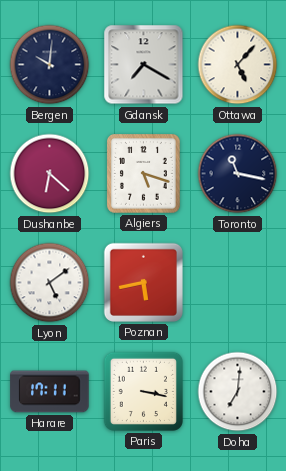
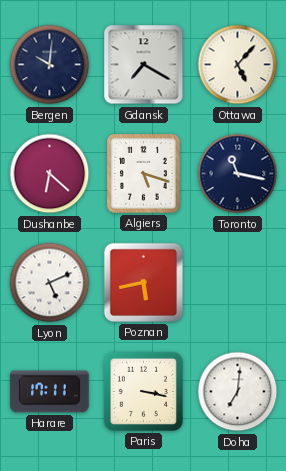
Lyon: 5:09 -> 5:11 (50, 283)
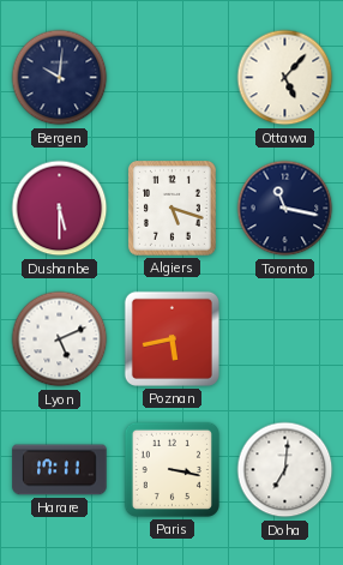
Gdansk: 7:20 -> none (144, 65)
Dushanbe: 6:22 -> 5:30 (60, 209)
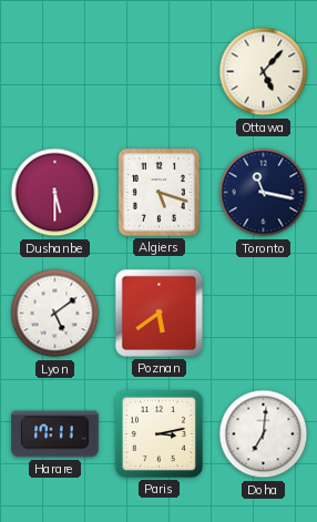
Bergen: 10:01 -> none (60, 78)
Lyon: 5:11 -> 5:09 (55, 314)
Poznan: 5:43 -> 5:39 (158, 313)
Paris: 3:17 -> 3:13 (158, 433)
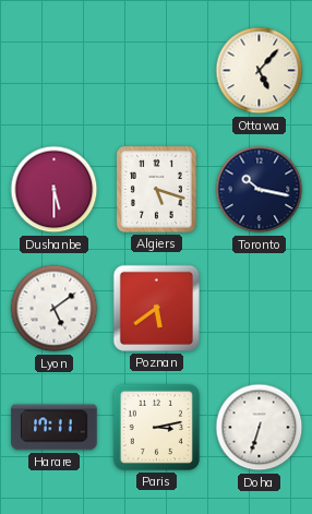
Toronto: 11:17 -> 10:17 (260, 190)
Doha: 7:01 -> 6:33 (260, 428)
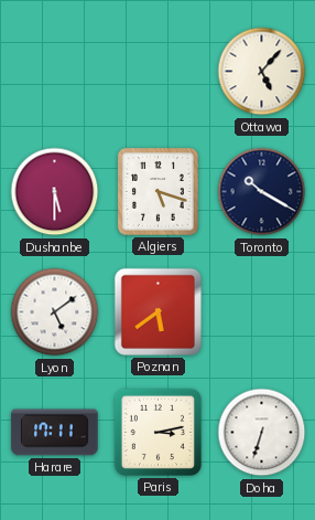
Toronto: 10:17 -> 10:20 (262, 192)
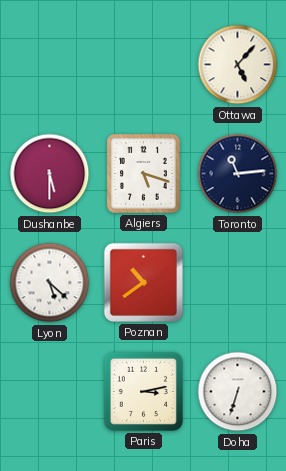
Toronto: 10:20 -> 11:14 (238, 174)
Lyon: 5:09 -> 5:22 (50, 283)
Poznan: 5:39 -> 10:39 (143, 282)
Harare: 17:11 -> none (55, 433)
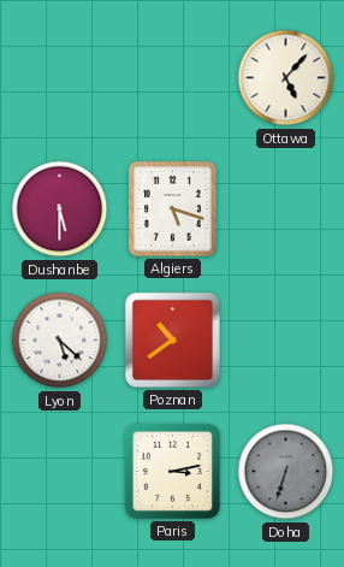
Toronto: 11:14 -> none (238, 174)
Doha dial: white -> grey (286, 472)
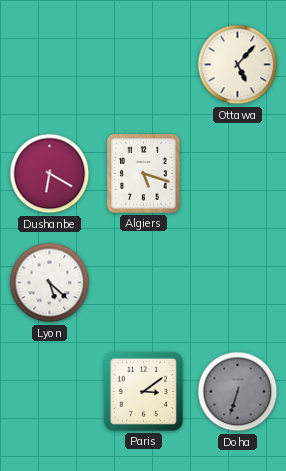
Dushanbe: 5:30 -> 6:20 (50, 174)
Poznan: 10:39 -> none (172, 339)
Paris: 3:13 -> 3:09 (143, 391)
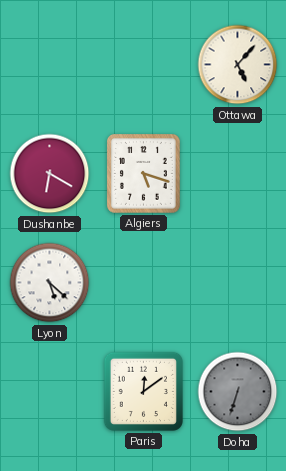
Paris: 3:09 -> 12:09 (143, 391)
